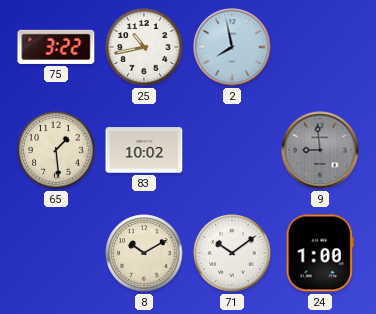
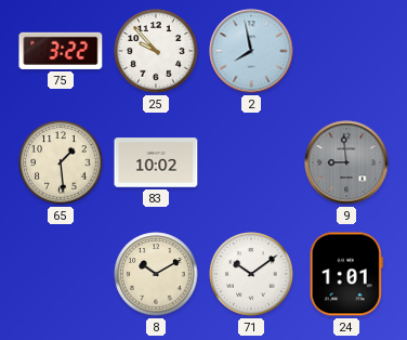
25: 10:43 -> 9:53 (156, 51)
24: 1:00 -> 1:01 (346, 274)
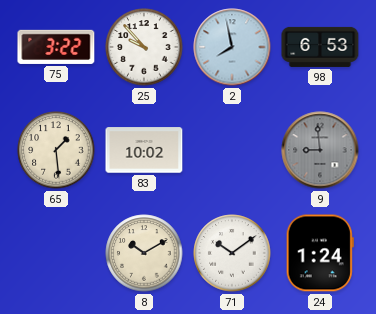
98: none -> 6:53 (320, 47)
24: 1:01 -> 1:24 (320, 253)
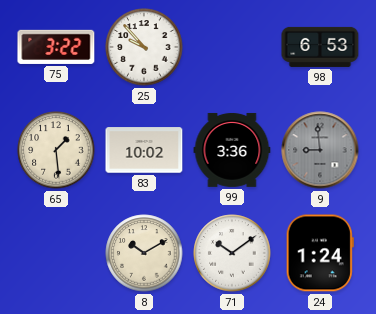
2: 7:58 -> none (232, 47)
99: none -> 3:36 (232, 150)
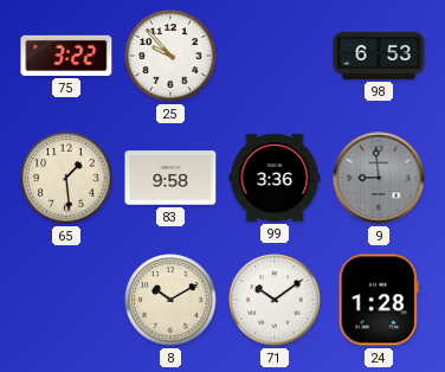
83: 10:02 -> 9:58 (170, 178)
24: 1:24 -> 1:28 (379, 300)
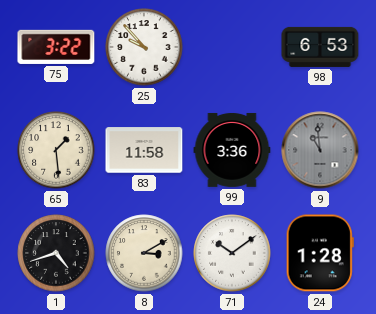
83: 9:58 -> 11:58 (144, 150)
9: 8:59 -> 10:59 (320, 150)
1: none -> 4:42 (56, 253)
8: 10:10 -> 3:10 (144, 253)
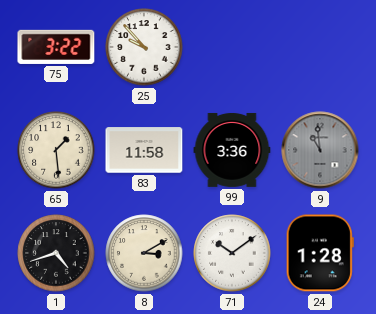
98: 6:53 -> none (320, 47)
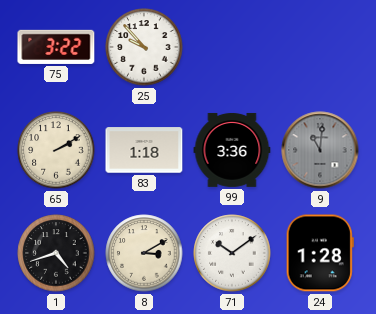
65: 1:29 -> 2:10 (56, 150)
83: 11:58 -> 1:18 (144, 150)
9: 10:59 -> 11:01 (320, 150)
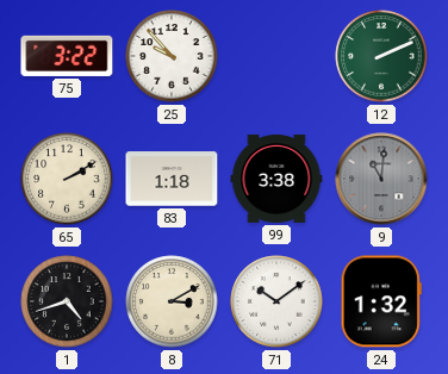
12: none -> 2:11 (381, 56)
99: 3:36 -> 3:38 (276, 179)
24: 1:28 -> 1:32 (381, 301)
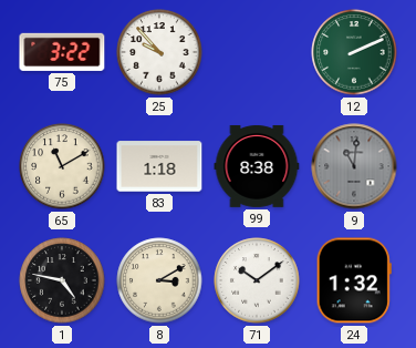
65: 2:10 -> 11:10 (62, 166)
99: 3:38 -> 8:38 (257, 166)
1: 4:42 -> 4:47 (62, 280)
